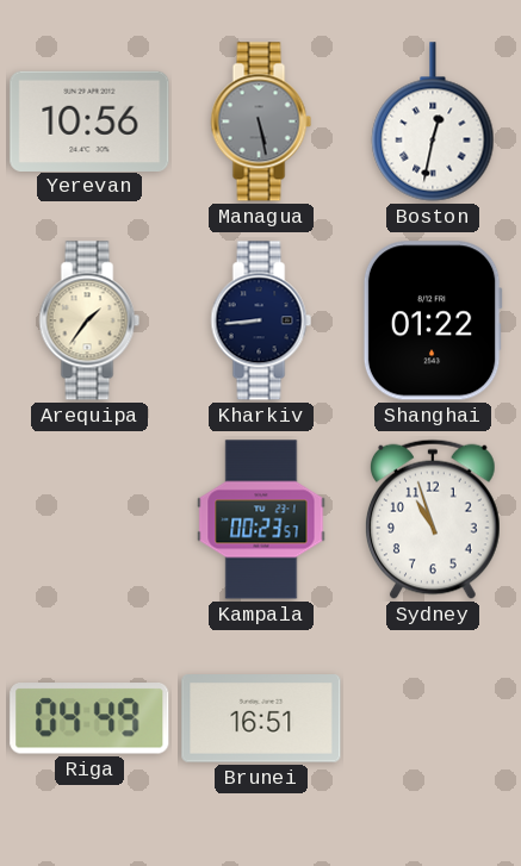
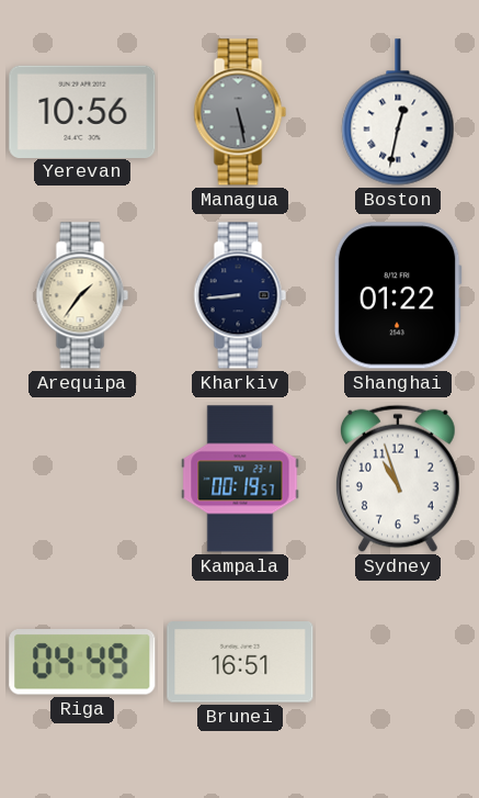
Kampala: 00:23 -> 00:19 (240, 479)
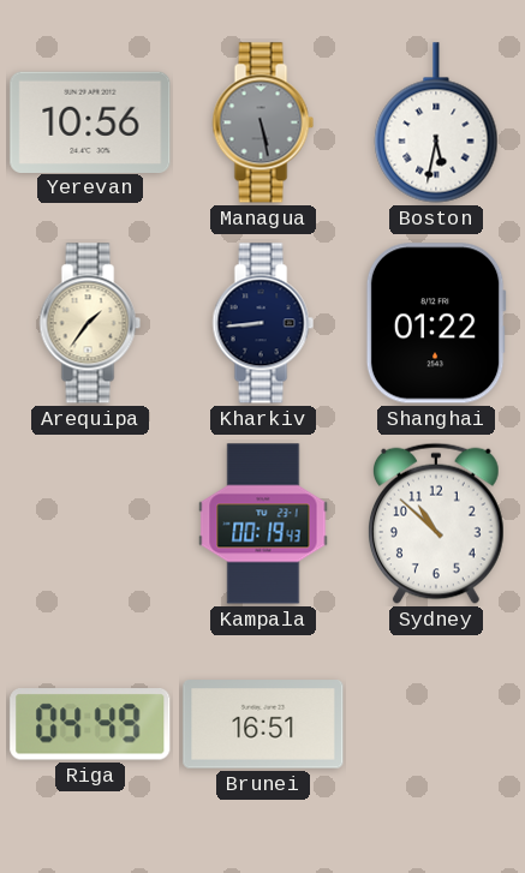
Boston: 12:32 -> 5:32 (436, 122)
Kampala: 00:19:57 -> 00:19:43 (263, 524)
Sydney: 10:57 -> 10:52 (436, 524)
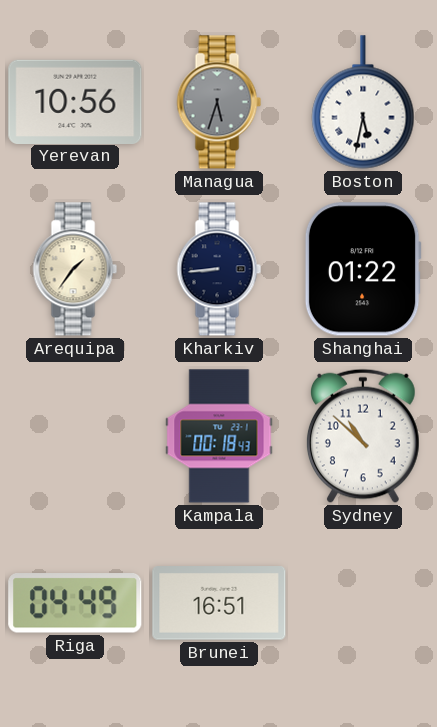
Managua: 5:28 -> 5:33 (219, 102)
Kampala: 00:19 -> 00:18 (219, 436)
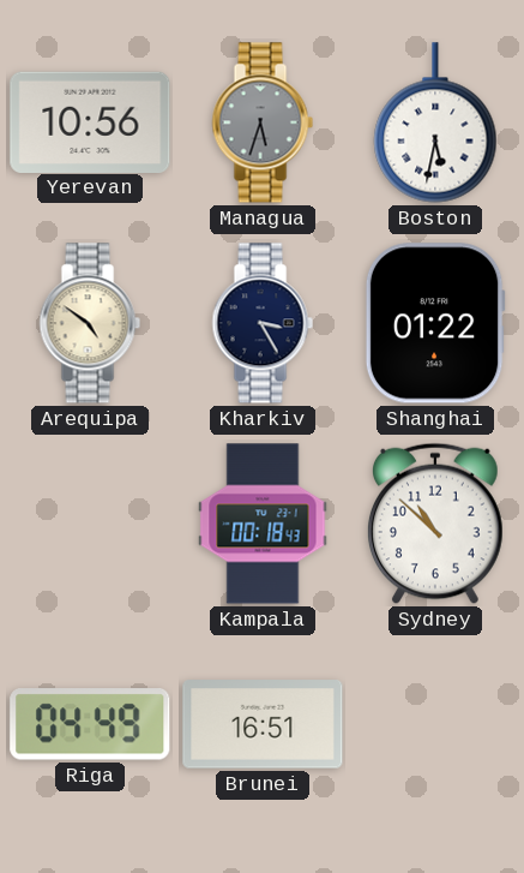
Arequipa: 1:36 -> 4:51 (90, 323)
Kharkiv: 8:44 -> 3:25 (263, 323)
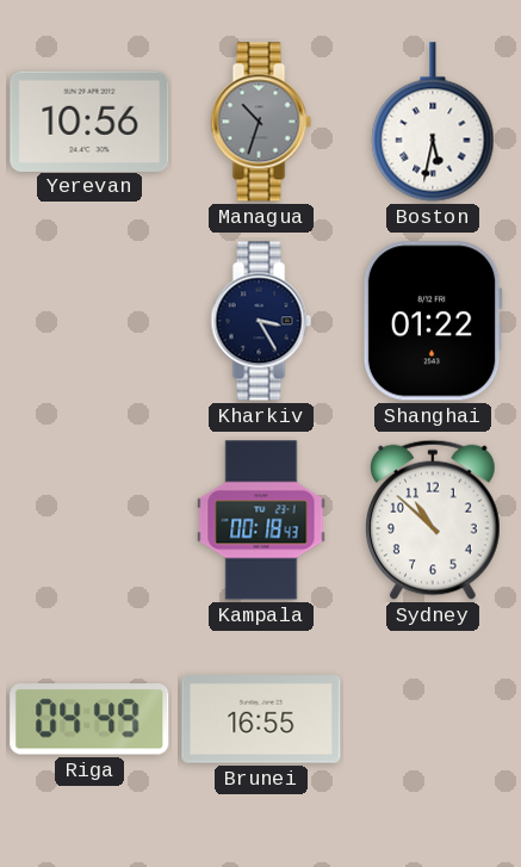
Managua: 5:33 -> 10:33 (261, 122)
Arequipa: 4:51 -> none (90, 323)
Brunei: 16:51 -> 16:55 (261, 719)
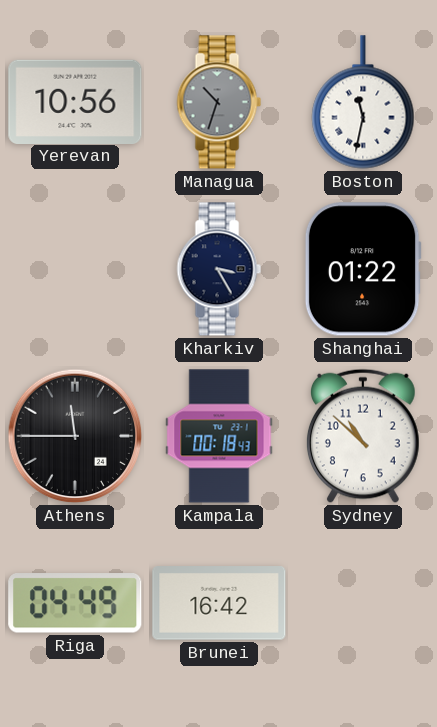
Boston: 5:32 -> 11:32 (363, 102)
Athens: none -> 11:45 (75, 436)
Brunei: 16:55 -> 16:42 (219, 603)
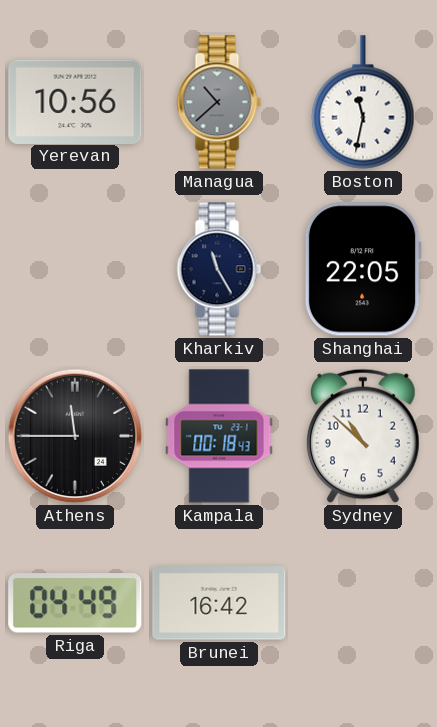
Managua: 10:33 -> 10:38 (219, 102)
Kharkiv: 3:25 -> 11:25 (219, 269)
Shanghai: 01:22 -> 22:05 (363, 269)
